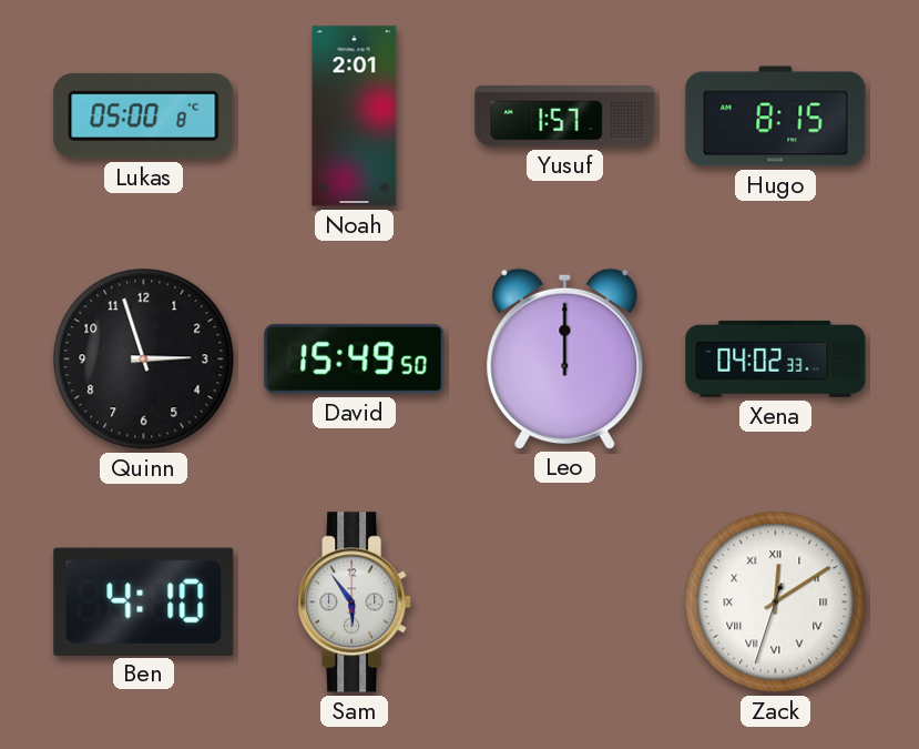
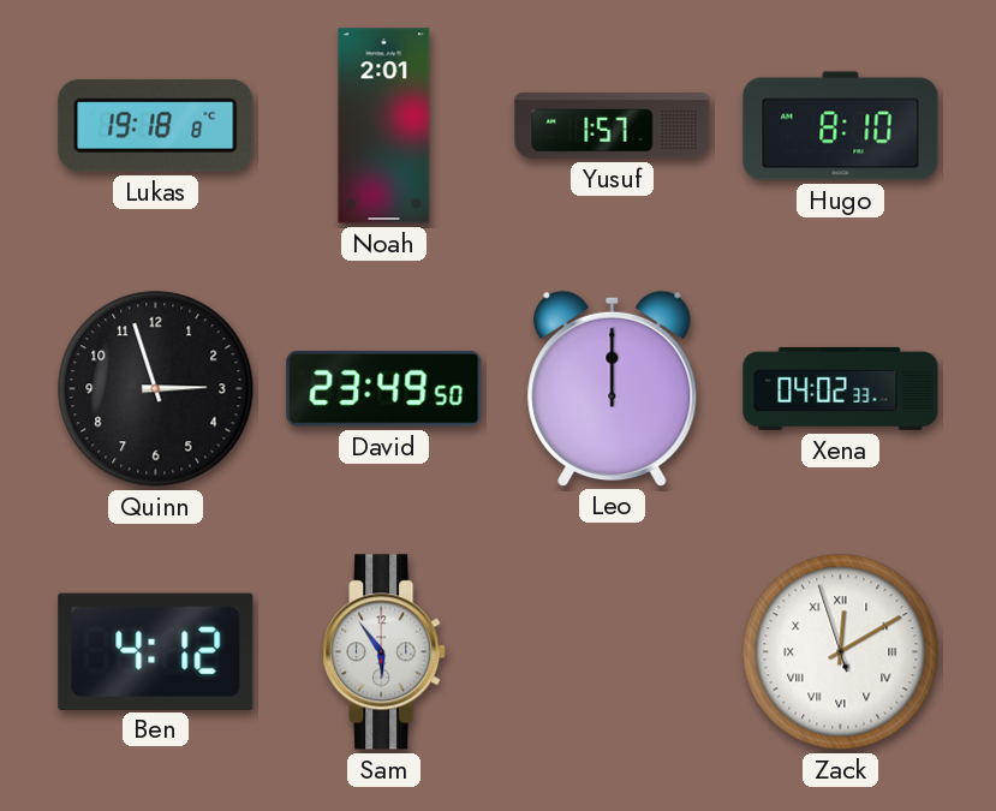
Lukas: 05:00 -> 19:18 (156, 125)
Hugo: 8:15 -> 8:10 (841, 126)
David: 15:49 -> 23:49 (384, 388)
Ben: 4:10 -> 4:12 (156, 651)
Zack: 12:09:33 -> 12:09:57 (841, 652)
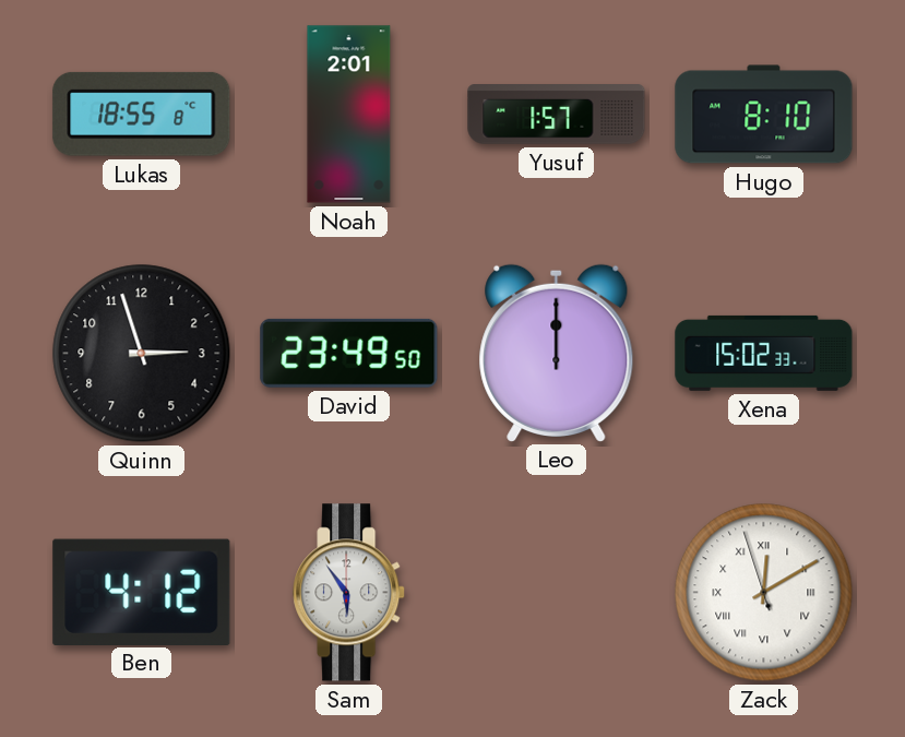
Lukas: 19:18 -> 18:55 (142, 114)
Xena: 04:02 -> 15:02 (764, 353)
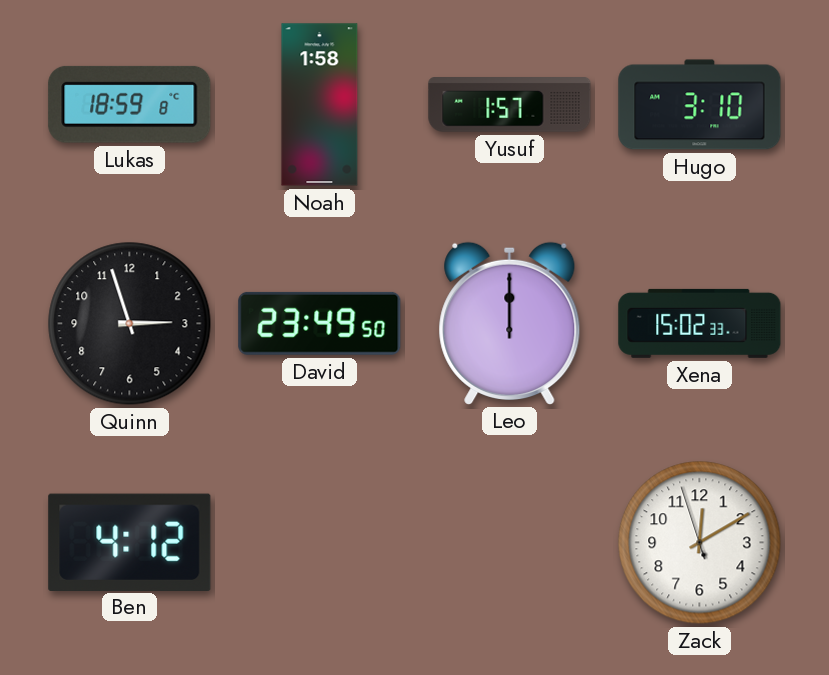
Lukas: 18:55 -> 18:59 (130, 104)
Noah: 2:01 -> 1:58 (320, 105)
Hugo: 8:10 -> 3:10 (700, 105)
Sam: 5:54 -> none (349, 593)
Zack numerals: Roman -> Arabic (700, 543)
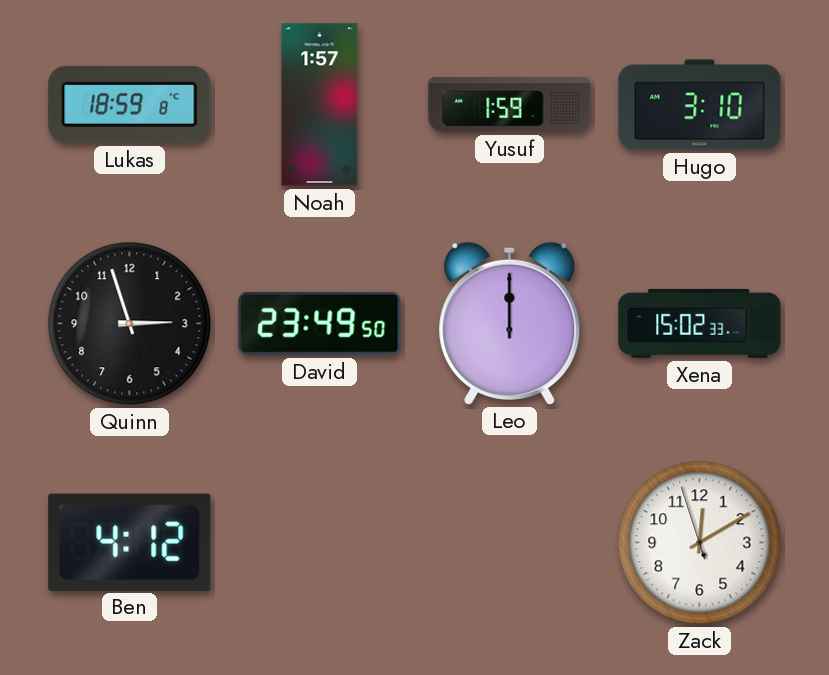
Noah: 1:58 -> 1:57 (320, 105)
Yusuf: 1:57 -> 1:59 (510, 105)
